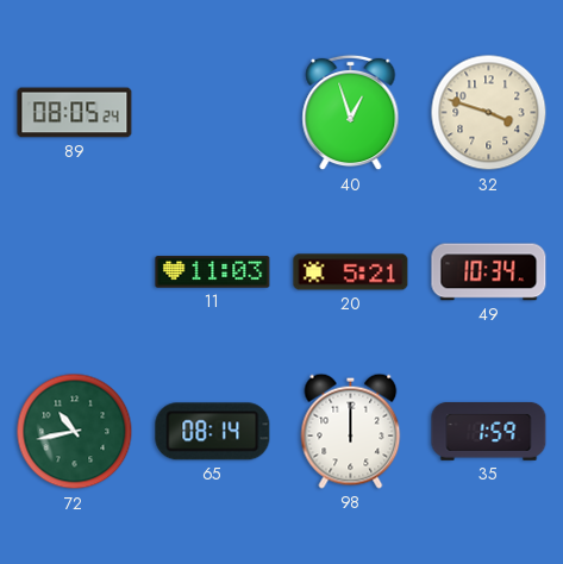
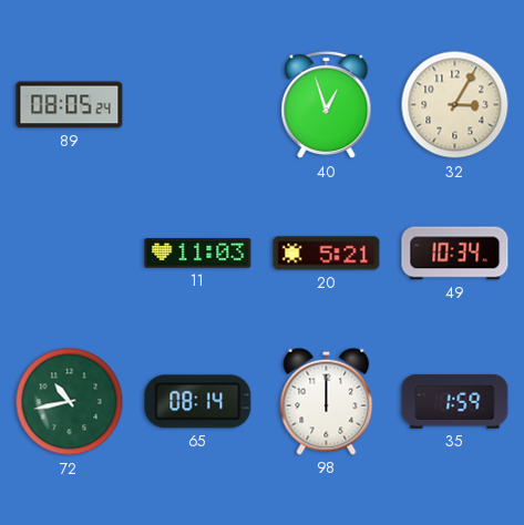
32: 3:48 -> 3:05 (455, 105)
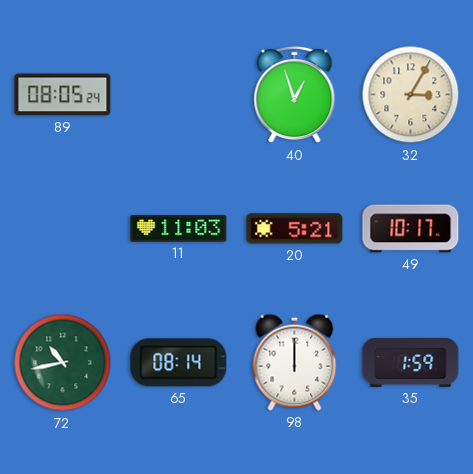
49: 10:34 -> 10:17 (411, 229)
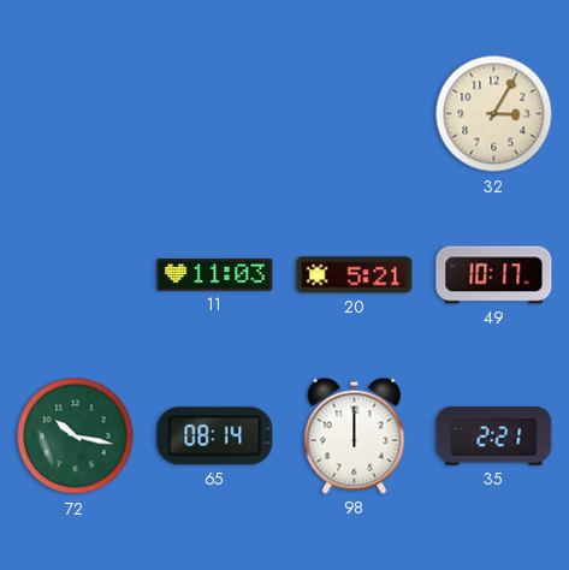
89: 08:05 -> none (63, 95)
40: 12:57 -> none (295, 95)
72: 10:43 -> 10:17 (76, 437)
35: 1:59 -> 2:21 (494, 435)
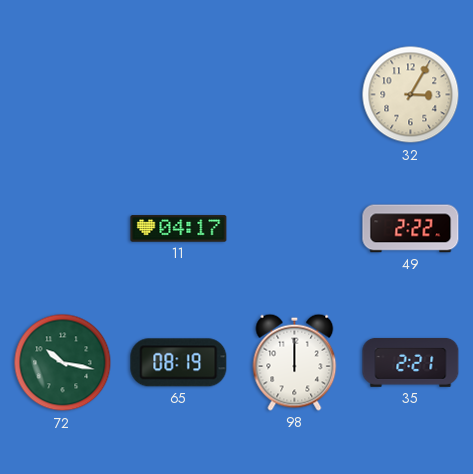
11: 11:03 -> 04:17 (179, 229)
20: 5:21 -> none (355, 275)
49: 10:17 -> 2:22 (411, 229)
65: 08:14 -> 08:19 (179, 363)
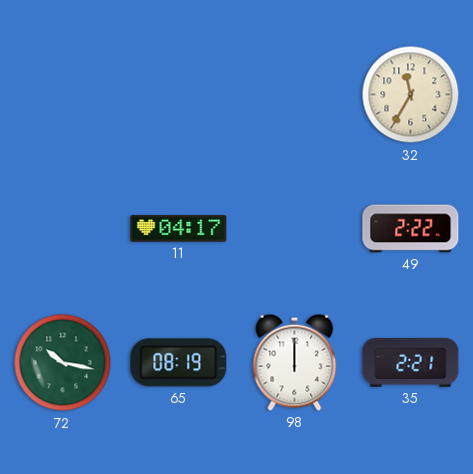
32: 3:05 -> 11:35 (411, 95)
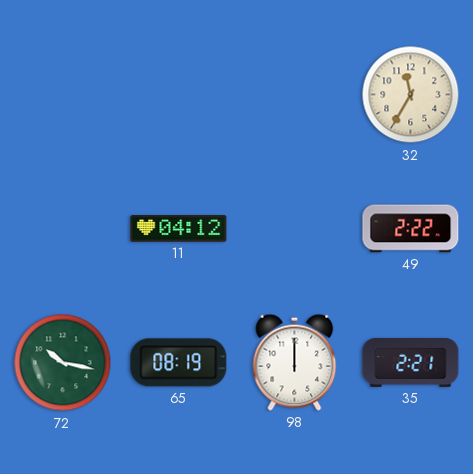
11: 04:17 -> 04:12 (179, 229)
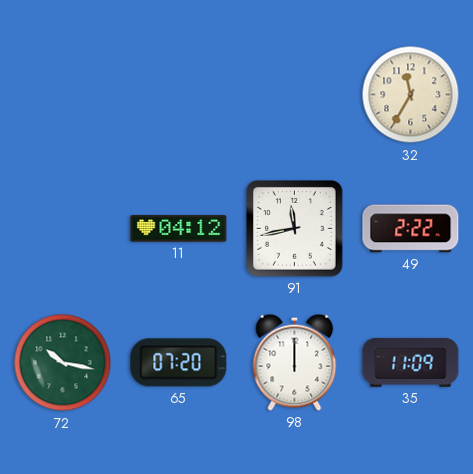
91: none -> 11:43 (295, 229)
65: 08:19 -> 07:20 (179, 363)
35: 2:21 -> 11:09 (411, 362)
